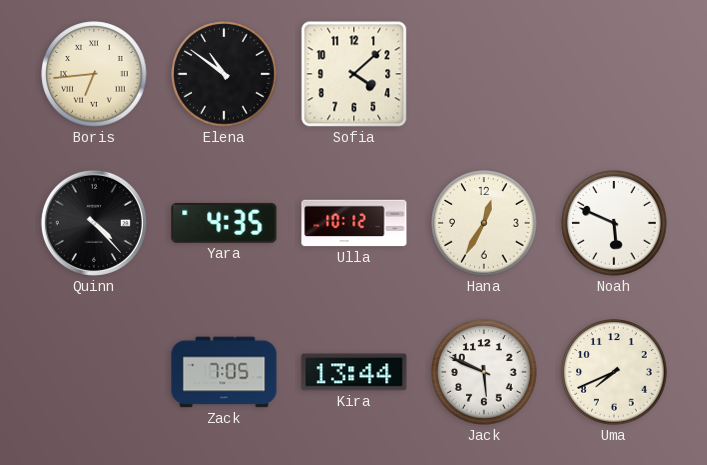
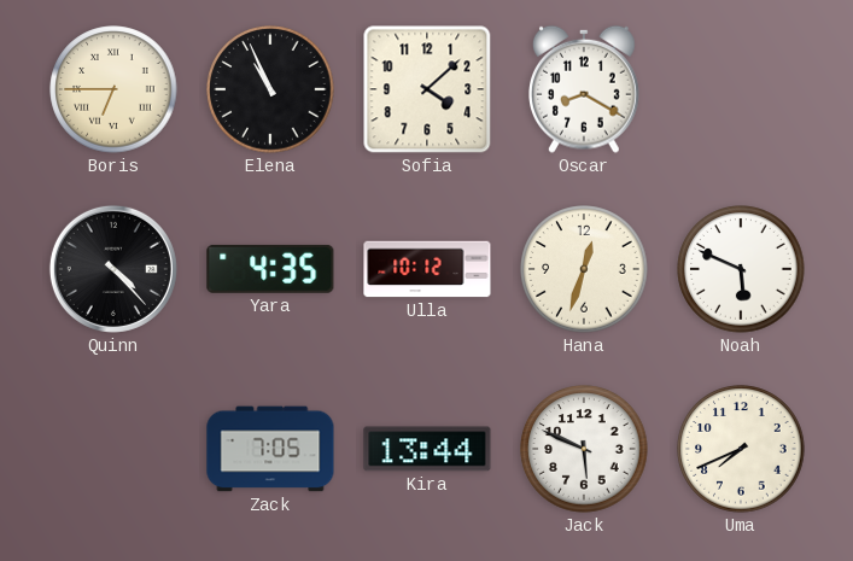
Boris: 6:44 -> 6:45 (113, 89)
Elena: 10:51 -> 10:56 (270, 89)
Oscar: none -> 8:20 (585, 89)
Hana: 12:35 -> 12:33 (584, 269)
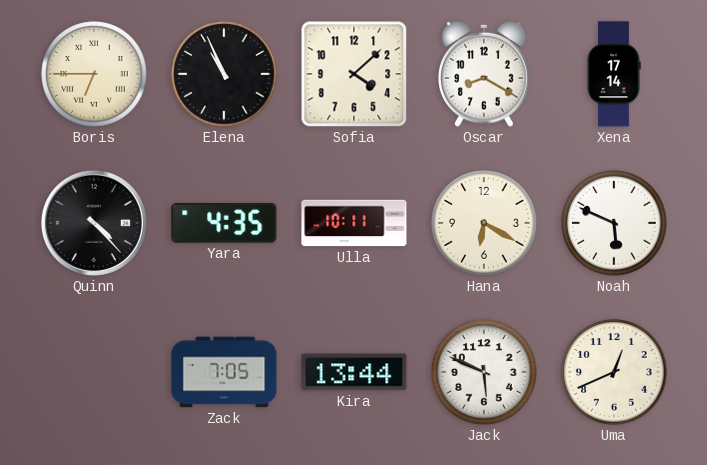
Xena: none -> 17:14 (614, 74)
Ulla: 10:12 -> 10:11 (354, 223)
Hana: 12:33 -> 6:20 (484, 223)
Uma: 7:41 -> 12:41 (614, 372)
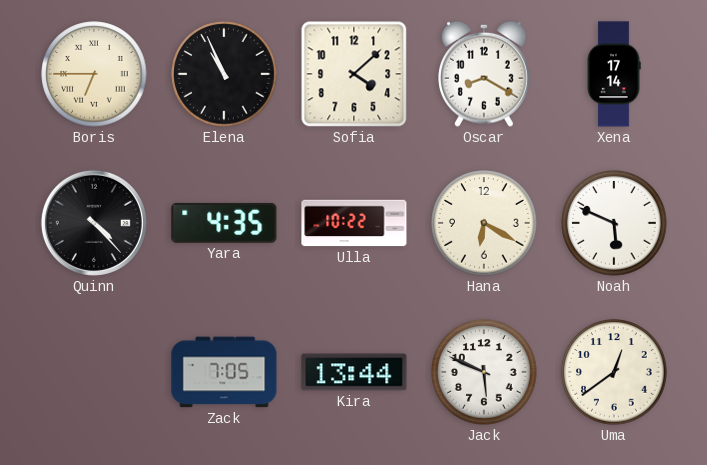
Ulla: 10:11 -> 10:22 (354, 223)
Uma: 12:41 -> 12:39 (614, 372)
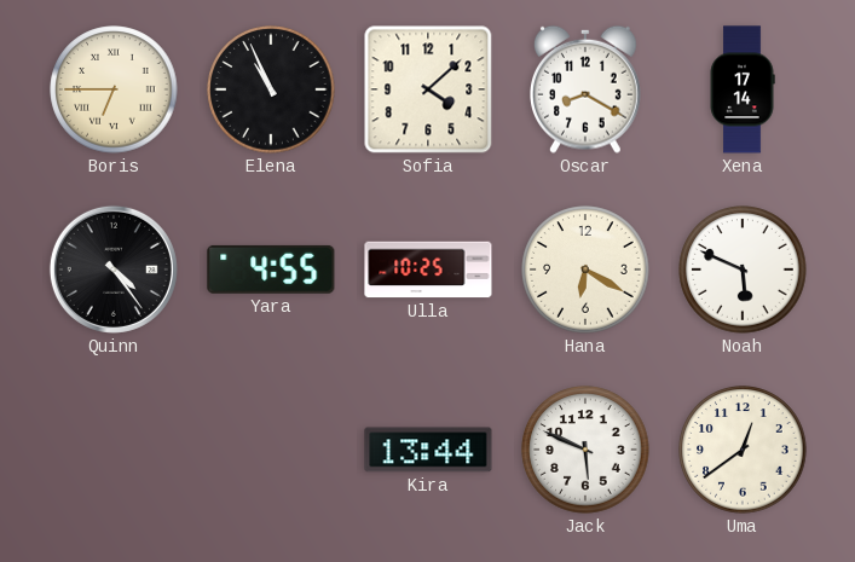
Quinn: 4:23 -> 4:24 (114, 270)
Yara: 4:35 -> 4:55 (271, 270)
Ulla: 10:22 -> 10:25 (428, 270)
Zack: 7:05 -> none (224, 372)
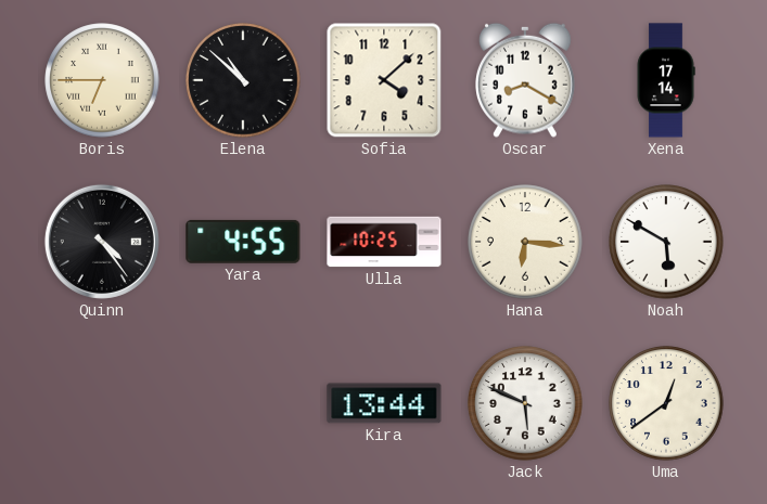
Elena: 10:56 -> 10:52 (243, 80)
Hana: 6:20 -> 6:16 (525, 242)
Noah: 5:49 -> 5:50 (666, 242)
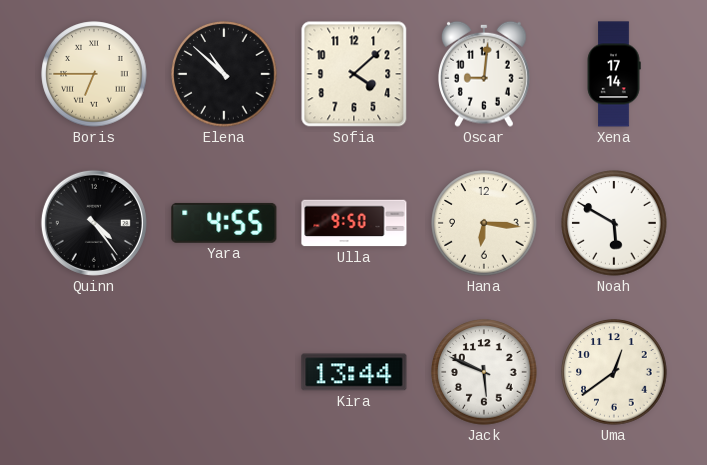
Oscar: 8:20 -> 9:01 (485, 74)
Ulla: 10:25 -> 9:50 (354, 223)
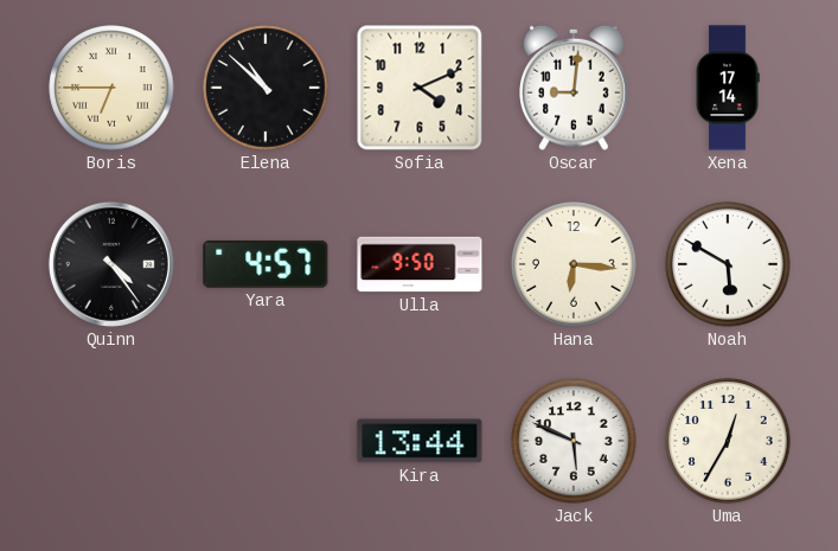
Sofia: 4:08 -> 4:11 (420, 88)
Yara: 4:55 -> 4:57 (266, 264)
Uma: 12:39 -> 12:35 (728, 441)
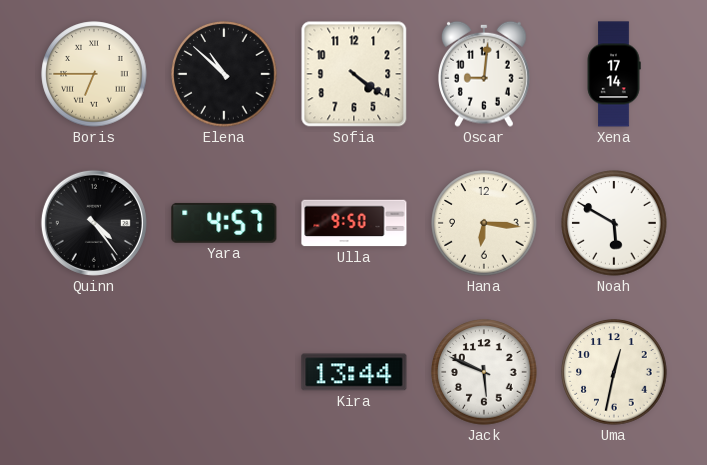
Sofia: 4:11 -> 4:21 (354, 74)
Uma: 12:35 -> 12:32 (614, 372)
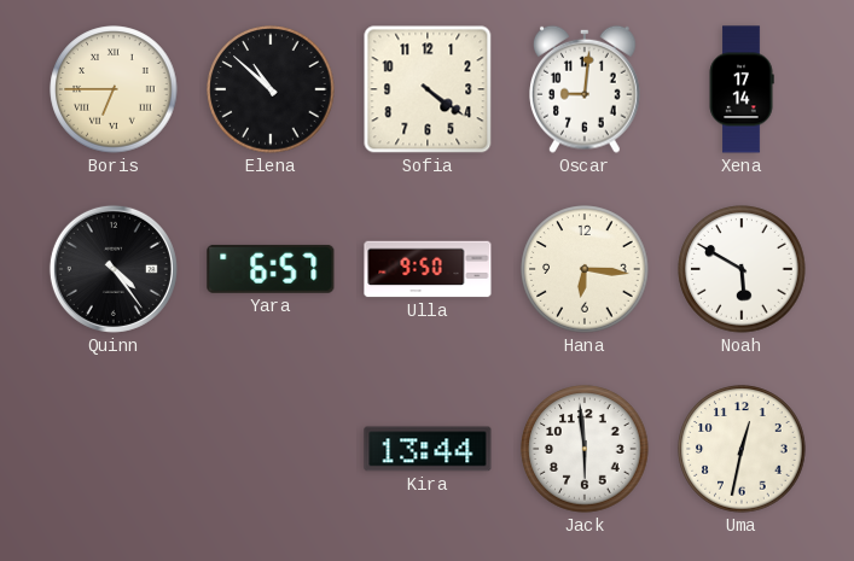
Yara: 4:57 -> 6:57 (271, 269)
Jack: 5:49 -> 5:59 (585, 449)
